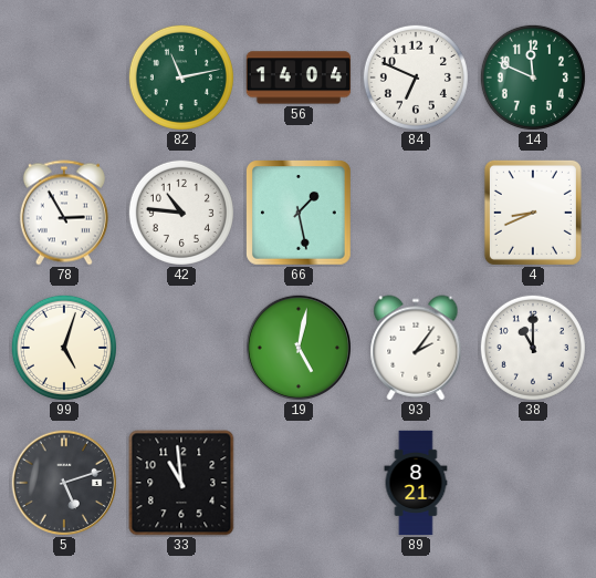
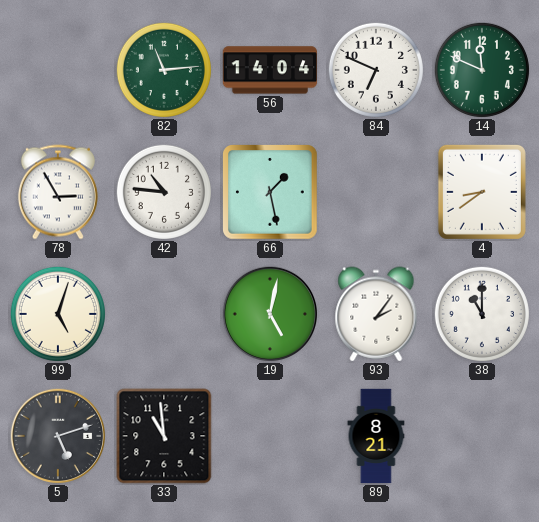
82: 11:13 -> 11:14 (164, 70)
4: 8:41 -> 8:39 (482, 192)
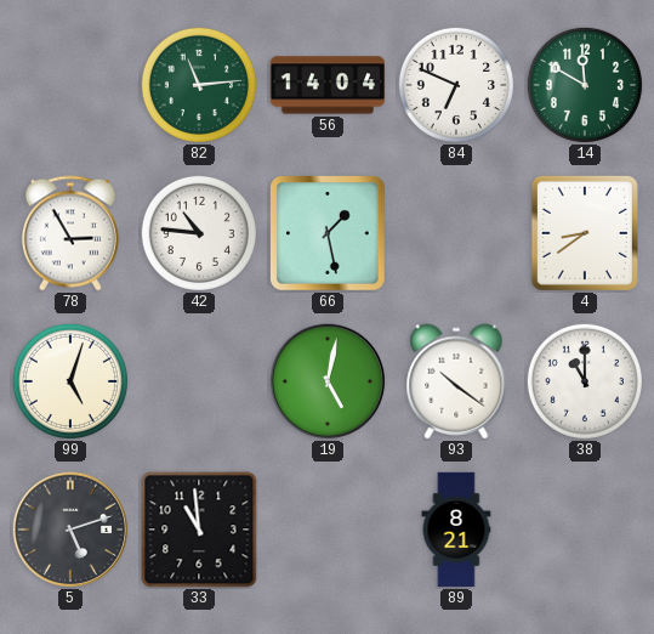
14: 11:49 -> 11:50 (585, 85)
93: 2:06 -> 10:21 (456, 381)
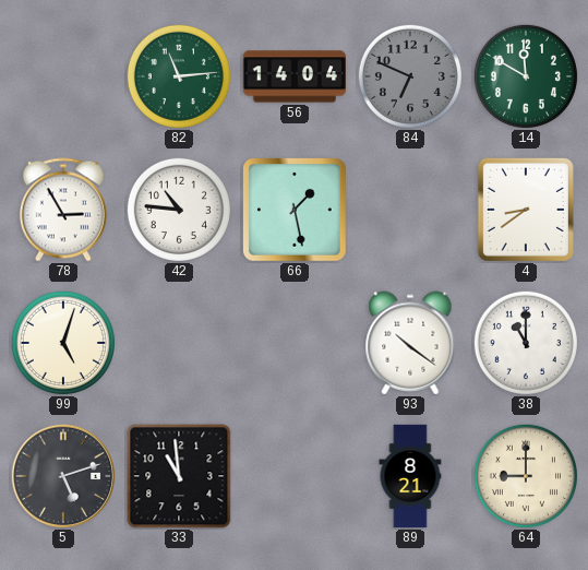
84 dial: white -> grey (410, 76)
19: 5:02 -> none (326, 380)
64: none -> 9:00 (526, 476)
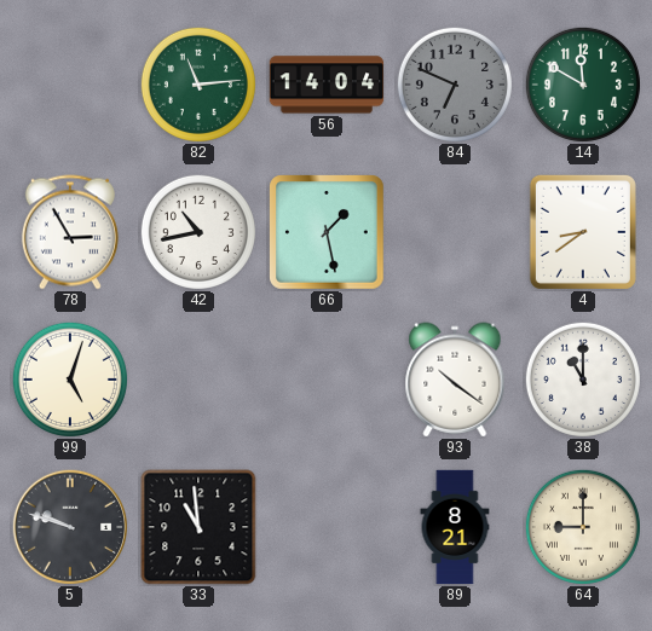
42: 10:46 -> 10:43 (198, 232)
5: 5:12 -> 9:48 (69, 526)
